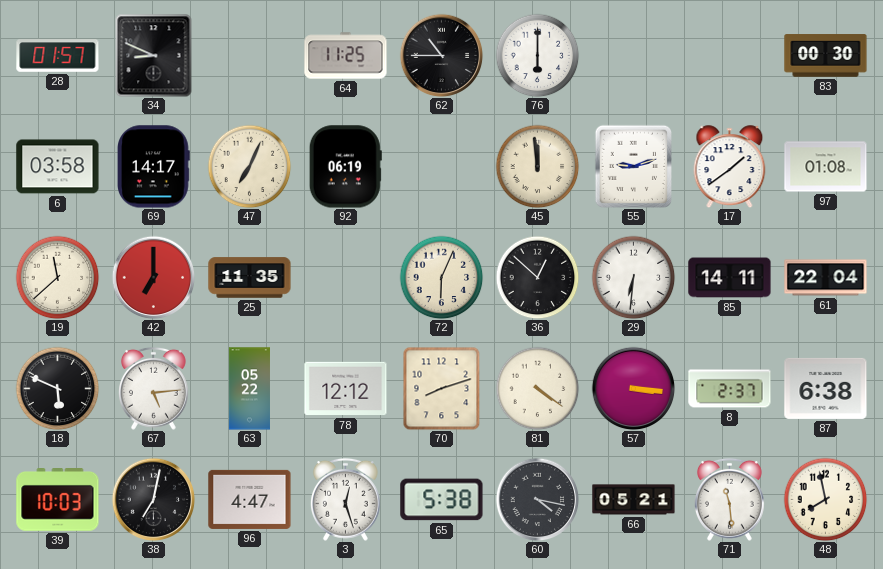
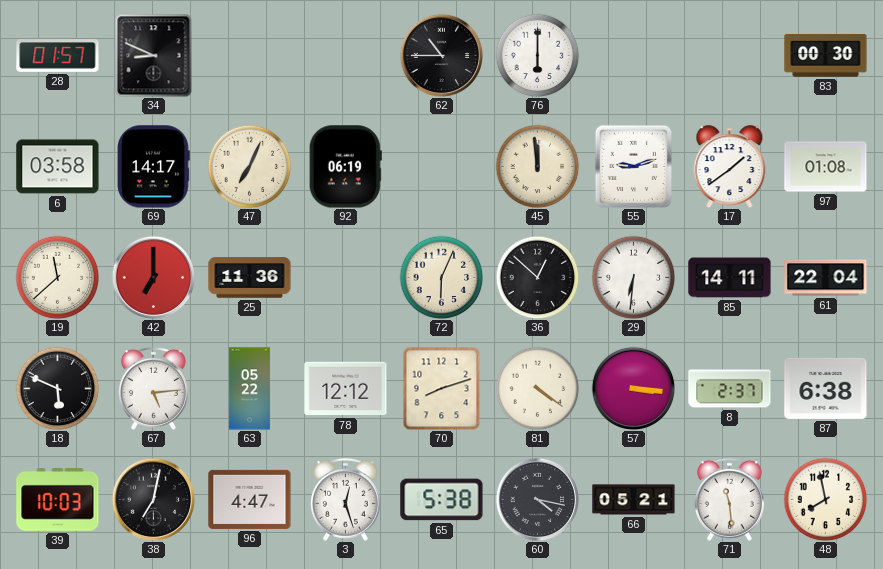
64: 11:25 -> none (346, 56)
25: 11:35 -> 11:36 (250, 278)
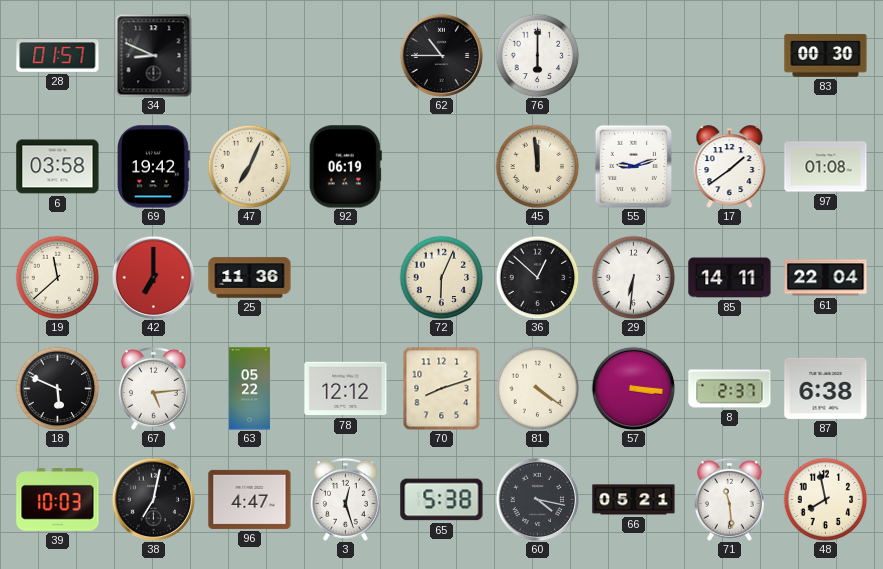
69: 14:17 -> 19:42 (154, 167)
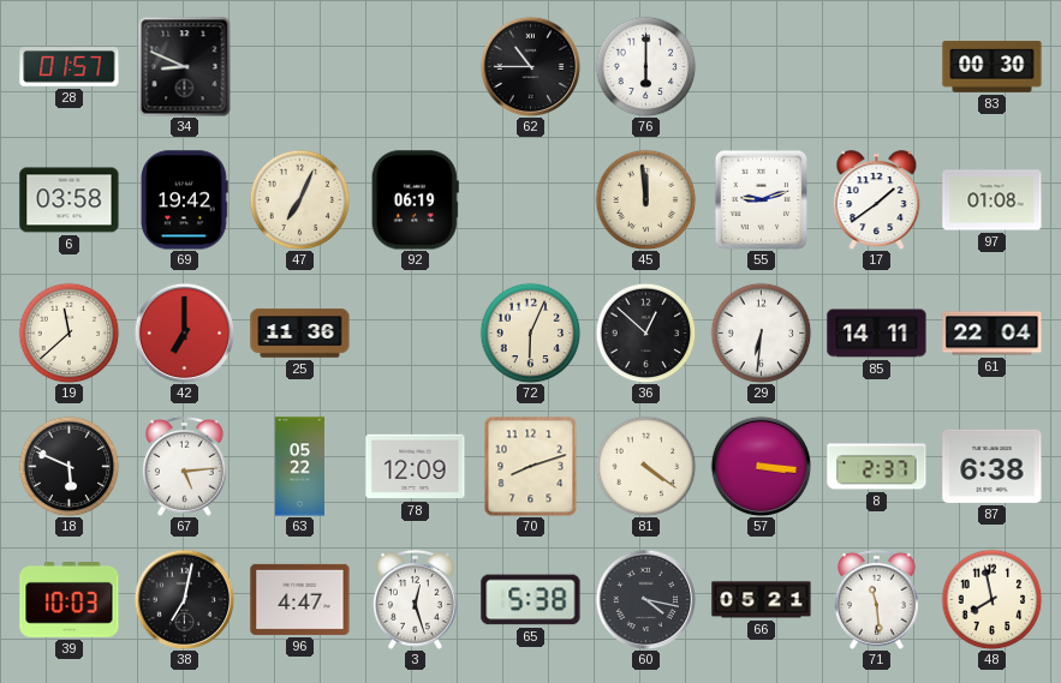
78: 12:12 -> 12:09 (416, 467)
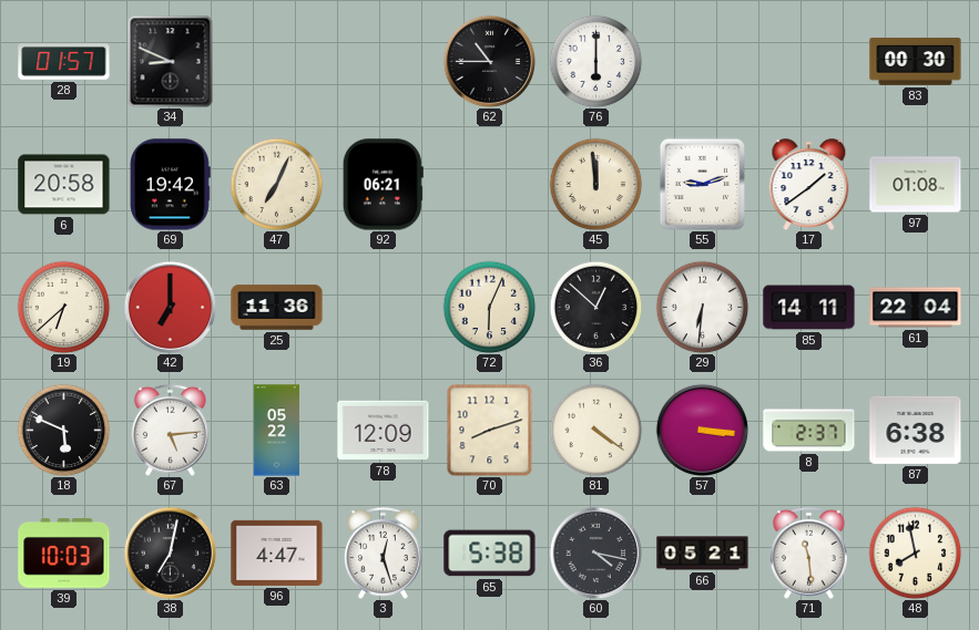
6: 03:58 -> 20:58 (64, 185)
92: 06:19 -> 06:21 (383, 185)
19: 11:38 -> 6:38 (63, 307)
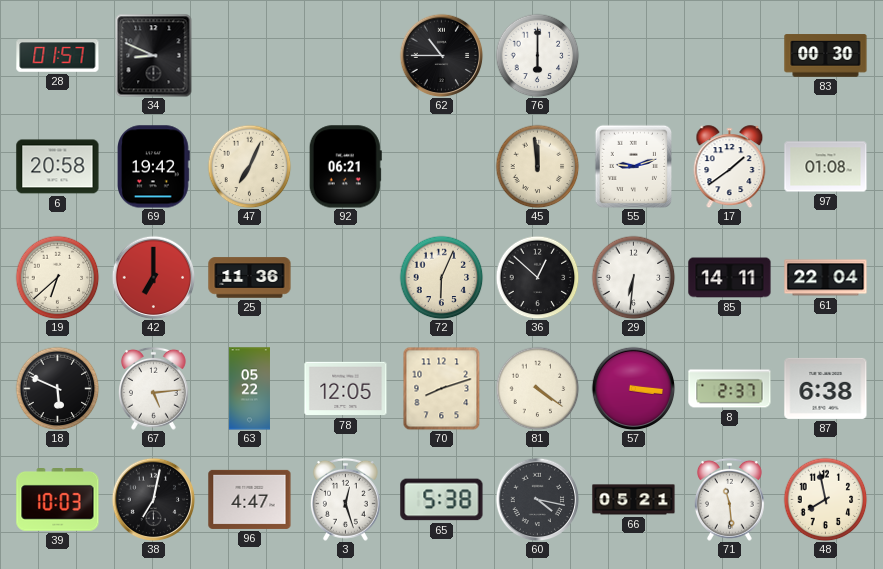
78: 12:09 -> 12:05 (346, 389)
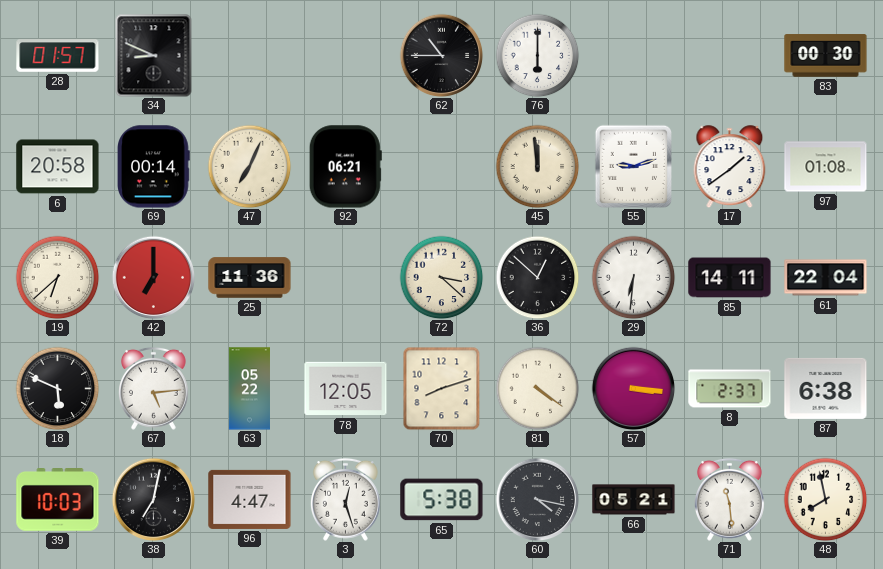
69: 19:42 -> 00:14 (154, 167)
72: 6:04 -> 3:22 (441, 277)
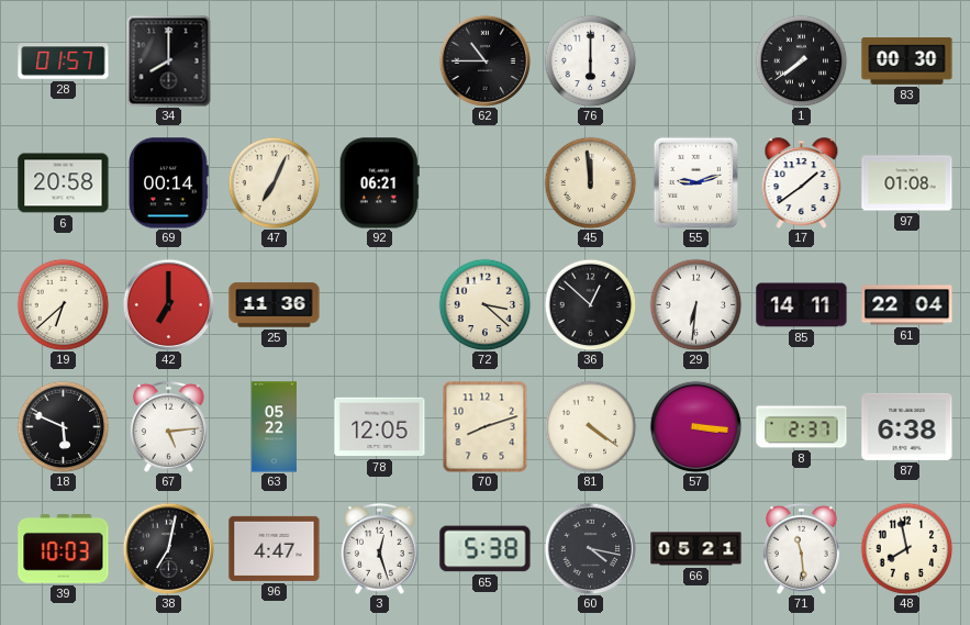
34: 8:49 -> 8:00 (169, 60)
1: none -> 7:39 (801, 60)
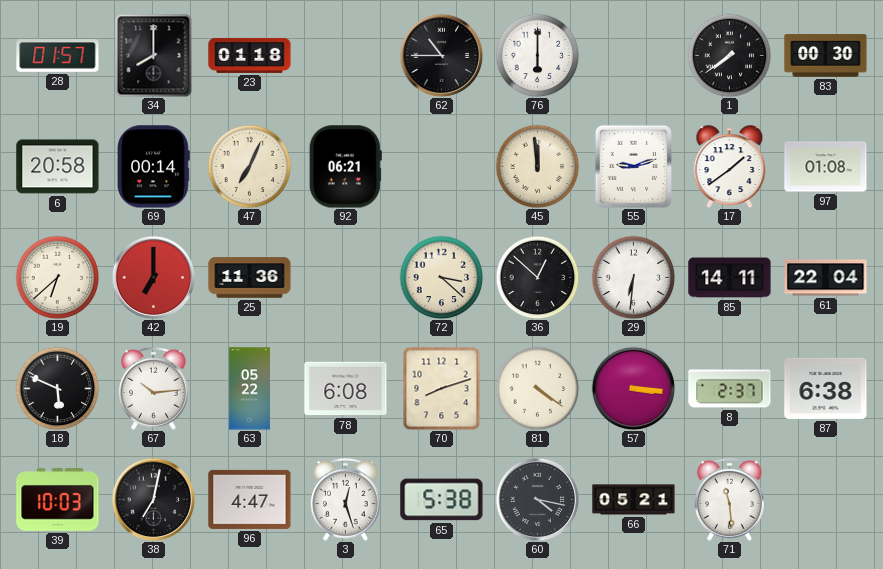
23: none -> 01:18 (250, 55)
67: 5:14 -> 10:14 (153, 388)
78: 12:05 -> 6:08 (346, 389)
48: 7:58 -> none (906, 548)
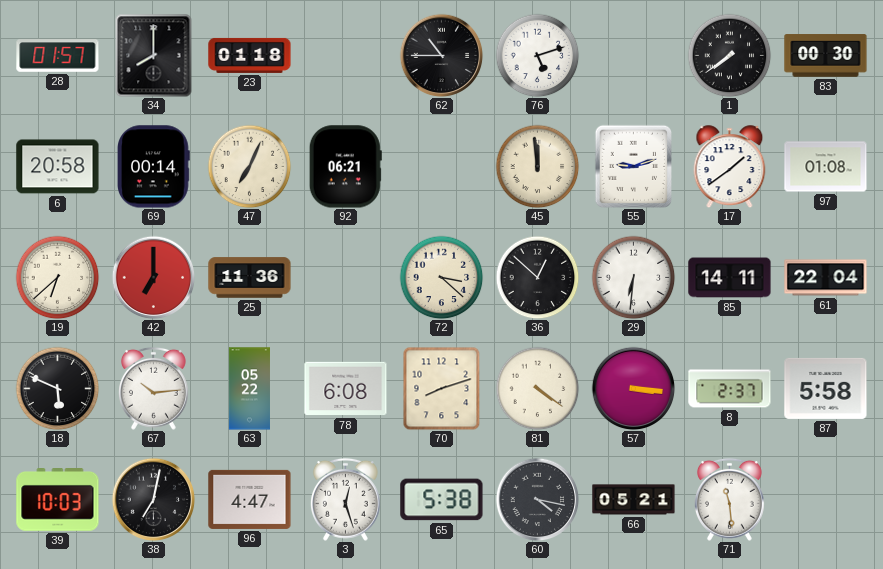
76: 6:00 -> 5:12 (537, 55)
87: 6:38 -> 5:58 (826, 388)
